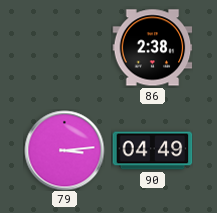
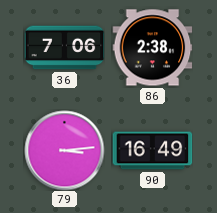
36: none -> 7:06 (64, 48)
90: 04:49 -> 16:49 (152, 151)
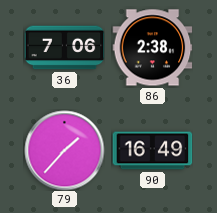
79: 3:14 -> 1:37 (64, 150)
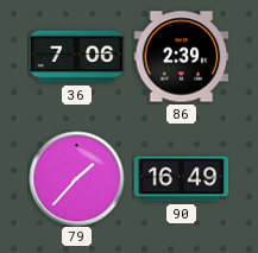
86: 2:38 -> 2:39 (181, 57)
